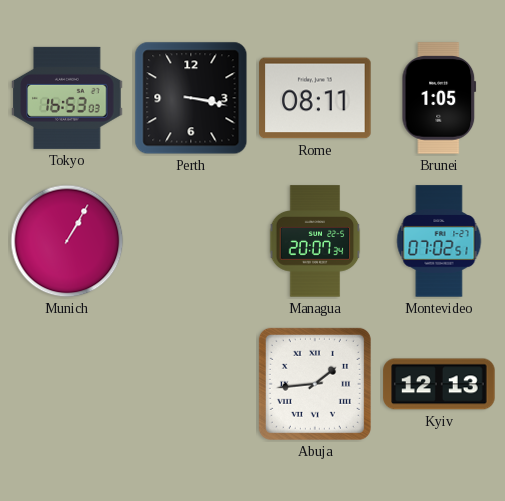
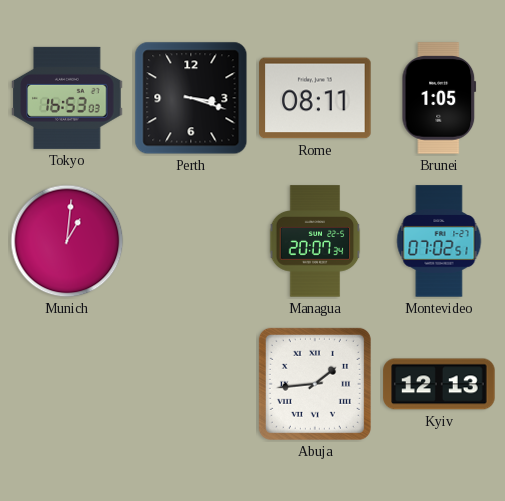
Perth: 3:17 -> 3:18 (191, 98)
Munich: 1:05 -> 1:01 (67, 241)
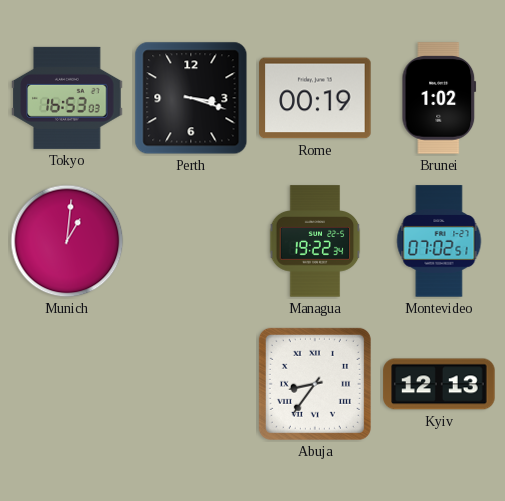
Rome: 08:11 -> 00:19 (315, 98)
Brunei: 1:05 -> 1:02 (439, 98)
Managua: 20:07 -> 19:22 (315, 241)
Abuja: 1:44 -> 8:36 (315, 384)
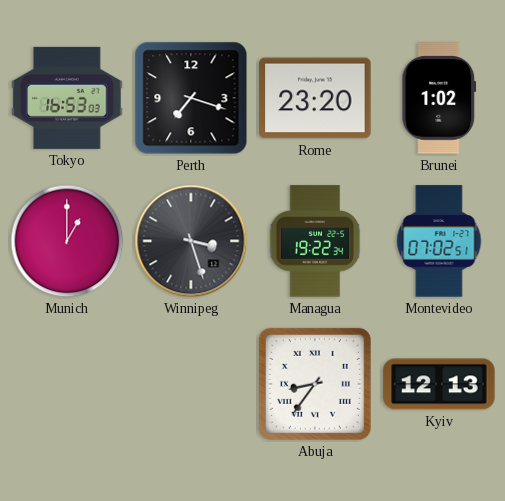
Perth: 3:18 -> 7:18 (191, 98)
Rome: 00:19 -> 23:20 (315, 98)
Munich: 1:01 -> 1:00 (67, 241)
Winnipeg: none -> 3:27 (191, 241)
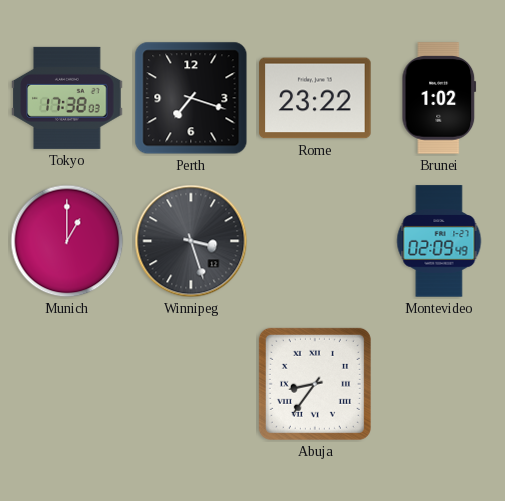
Tokyo: 16:53 -> 17:38 (67, 98)
Rome: 23:20 -> 23:22 (315, 98)
Managua: 19:22 -> none (315, 241)
Montevideo: 07:02 -> 02:09 (439, 241)
Kyiv: 12:13 -> none (439, 384)
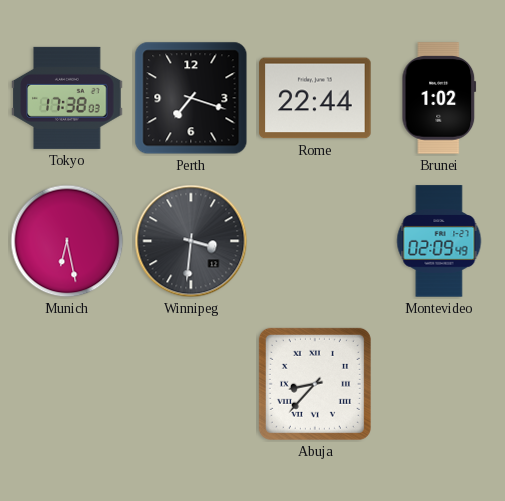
Rome: 23:22 -> 22:44 (315, 98)
Munich: 1:00 -> 6:28 (67, 241)
Winnipeg: 3:27 -> 3:31 (191, 241)
Abuja: 8:36 -> 8:37 (315, 384)
